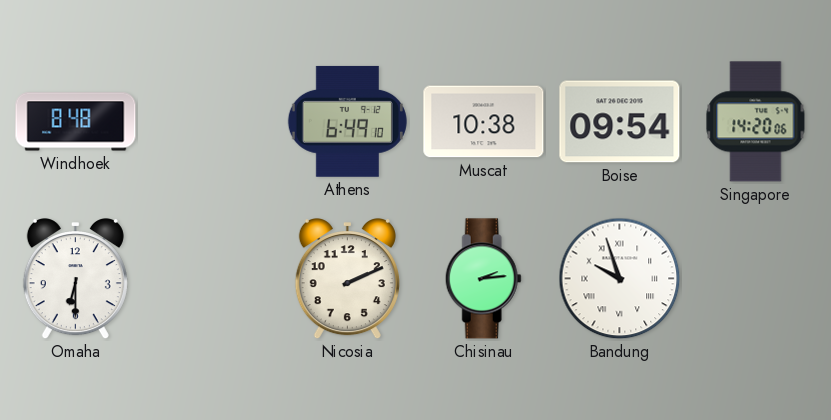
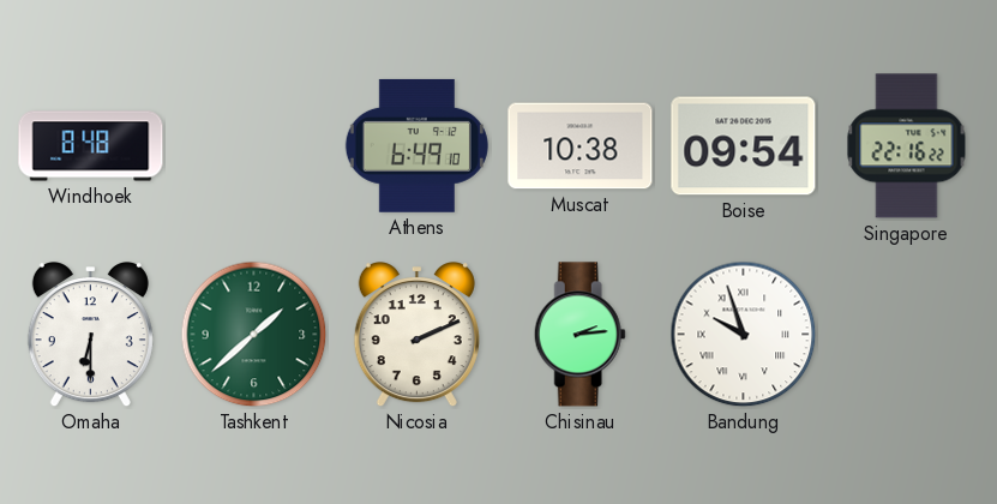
Singapore: 14:20 -> 22:16 (907, 146)
Tashkent: none -> 1:38 (254, 335)
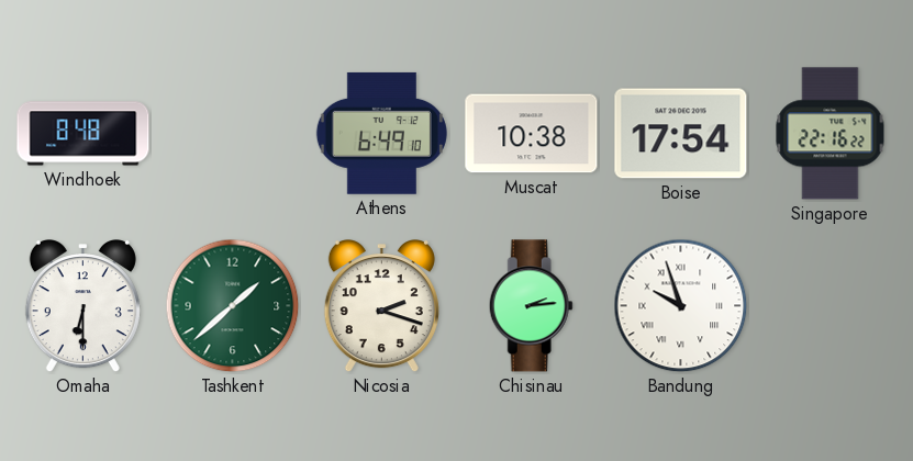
Boise: 09:54 -> 17:54 (681, 134)
Nicosia: 2:11 -> 2:18 (381, 307)
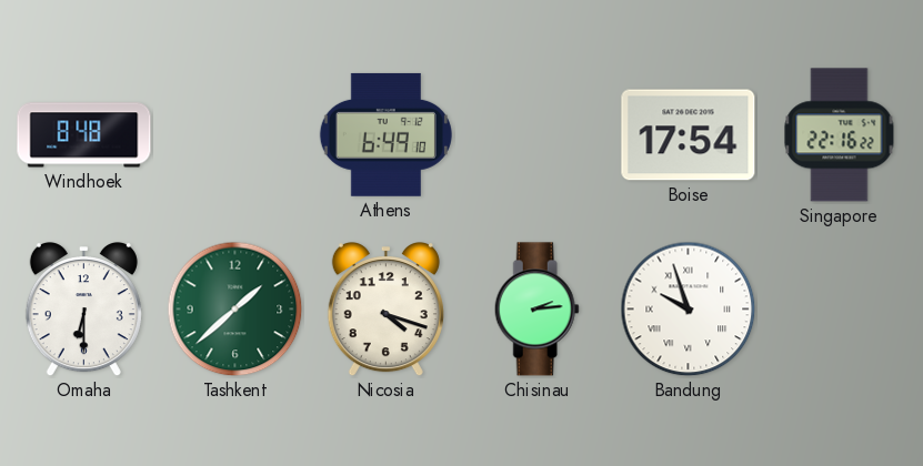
Muscat: 10:38 -> none (532, 134)
Nicosia: 2:18 -> 4:18 (385, 311)
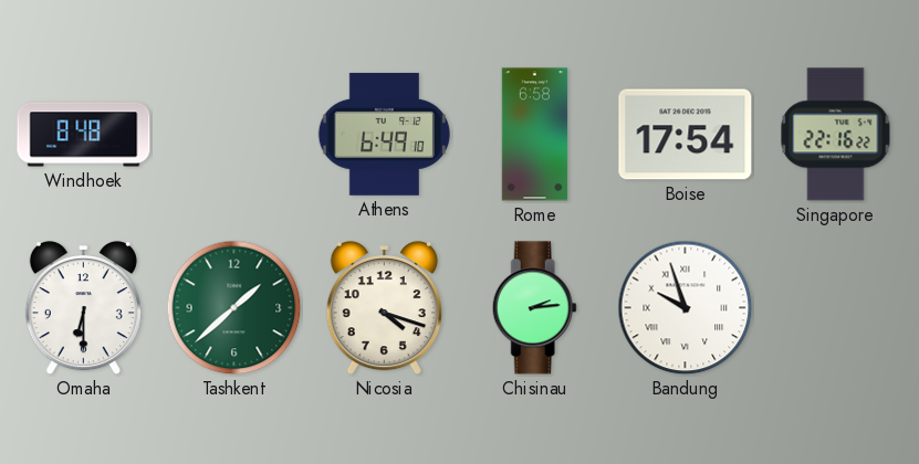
Rome: none -> 6:58 (535, 135)
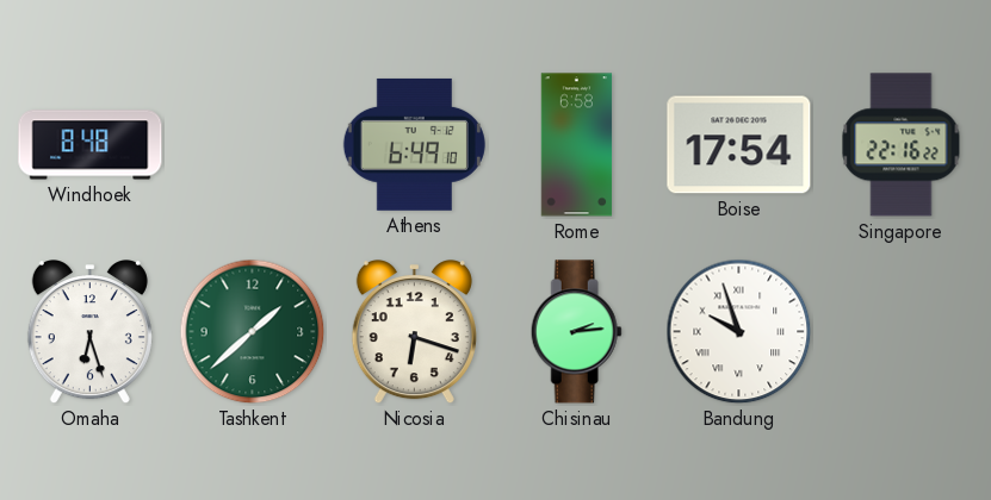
Omaha: 6:30 -> 6:27 (89, 333)
Nicosia: 4:18 -> 6:18 (414, 333)
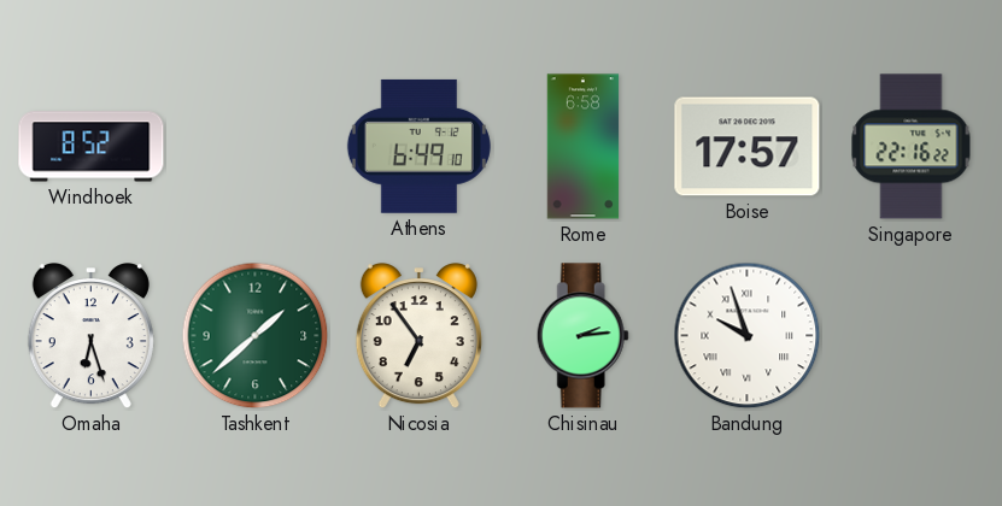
Windhoek: 8:48 -> 8:52 (92, 147)
Boise: 17:54 -> 17:57 (748, 147)
Nicosia: 6:18 -> 6:54 (418, 337)
